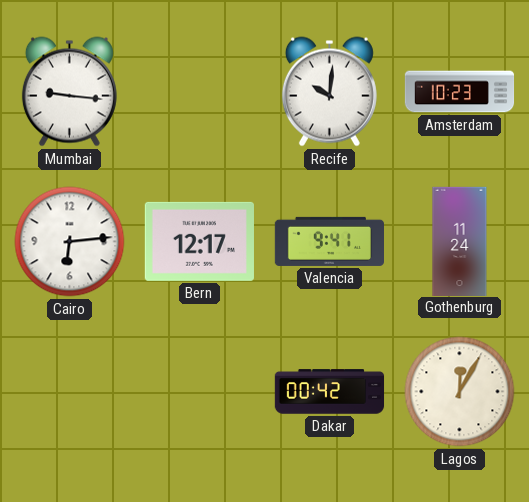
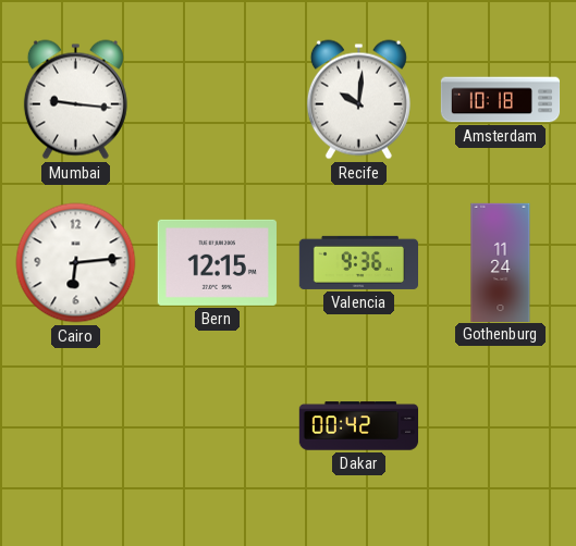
Amsterdam: 10:23 -> 10:18 (501, 100)
Bern: 12:17 -> 12:15 (217, 262)
Valencia: 9:41 -> 9:36 (358, 262)
Lagos: 12:05 -> none (460, 392)
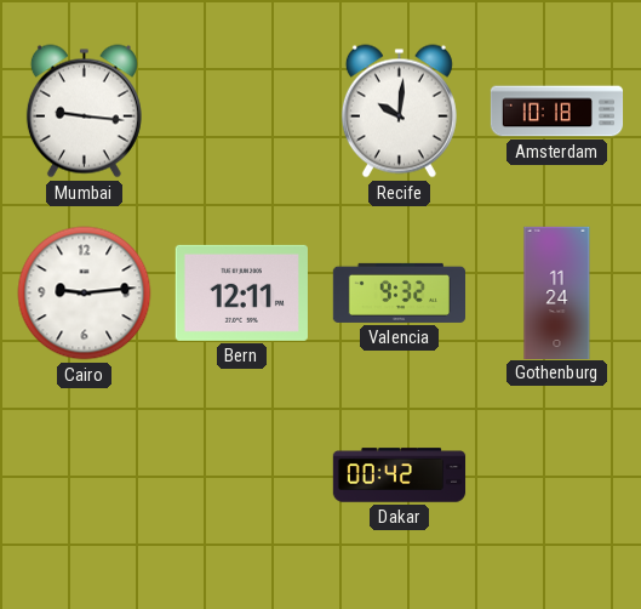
Cairo: 6:14 -> 9:14 (85, 294)
Bern: 12:15 -> 12:11 (241, 292)
Valencia: 9:36 -> 9:32 (399, 292)
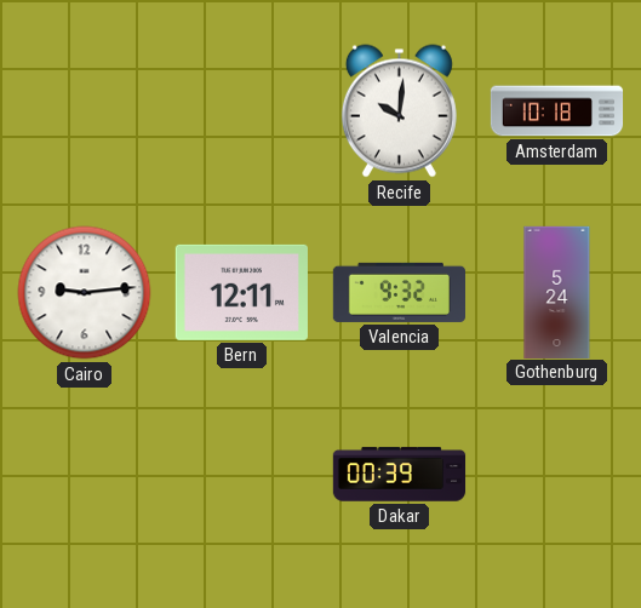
Mumbai: 9:16 -> none (84, 112)
Gothenburg: 11:24 -> 5:24 (557, 292)
Dakar: 00:42 -> 00:39 (400, 475)
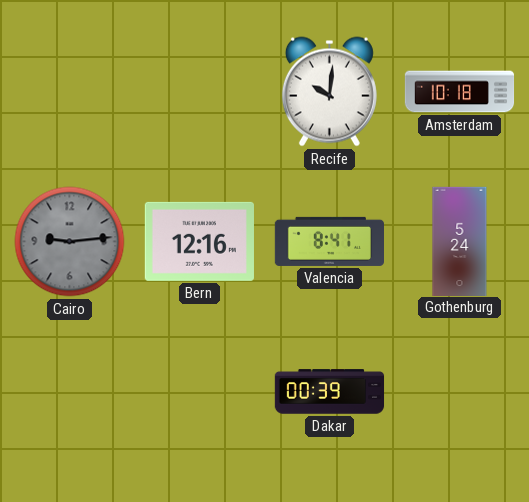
Cairo dial: white -> grey (70, 242)
Bern: 12:11 -> 12:16 (199, 241)
Valencia: 9:32 -> 8:41 (329, 241)
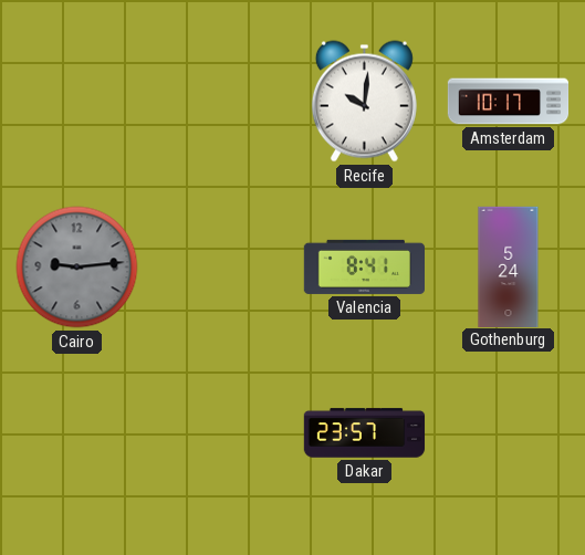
Amsterdam: 10:18 -> 10:17 (509, 102)
Bern: 12:16 -> none (199, 241)
Dakar: 00:39 -> 23:57 (365, 433)
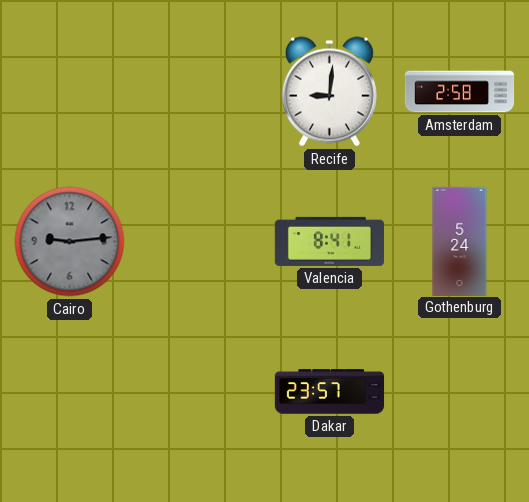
Recife: 10:01 -> 9:01 (329, 92)
Amsterdam: 10:17 -> 2:58 (460, 92)
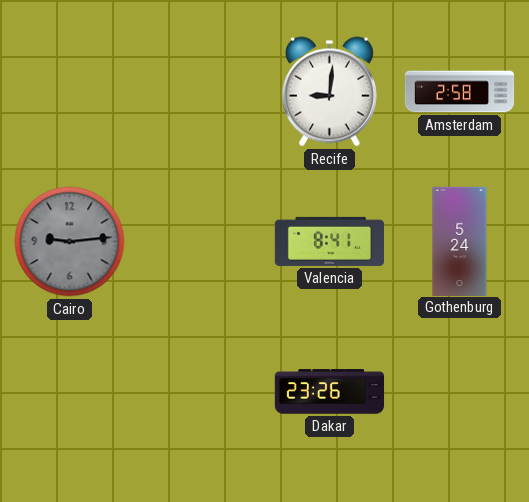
Dakar: 23:57 -> 23:26 (330, 392)
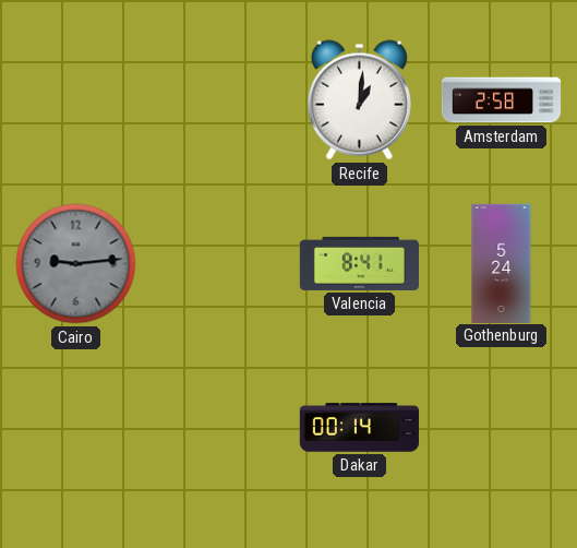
Recife: 9:01 -> 1:01 (359, 100)
Dakar: 23:26 -> 00:14 (360, 428)
